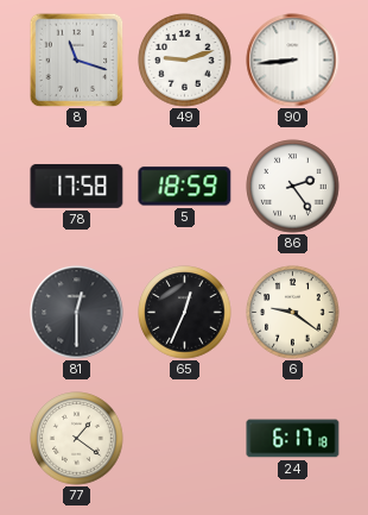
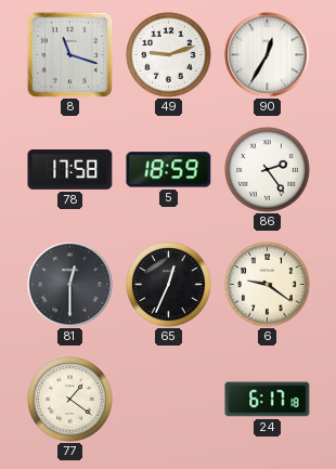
90: 8:44 -> 12:35 (268, 55)
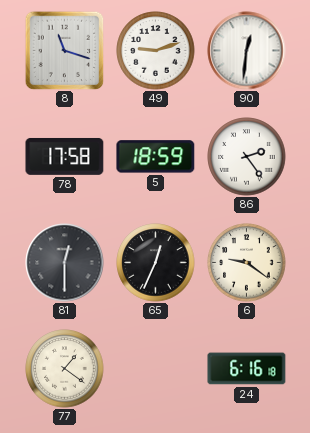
90: 12:35 -> 12:31 (247, 51)
24: 6:17 -> 6:16 (247, 369)
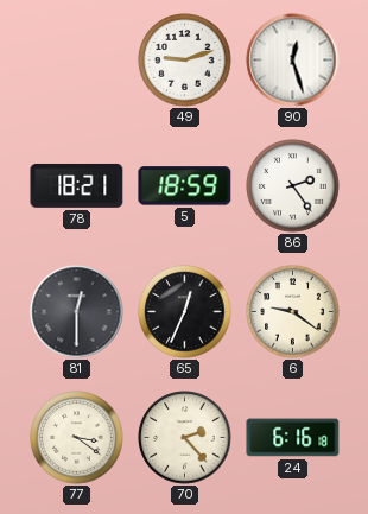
8: 11:18 -> none (64, 50)
90: 12:31 -> 12:27 (293, 61)
78: 17:58 -> 18:21 (77, 185)
77: 1:21 -> 3:21 (77, 438)
70: none -> 2:23 (185, 438)
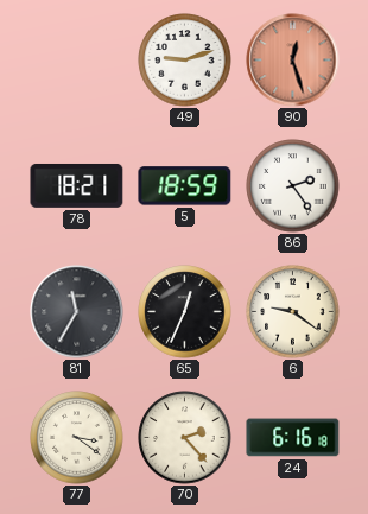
90 dial: white -> salmon (293, 61)
81: 12:30 -> 11:35 (77, 312)
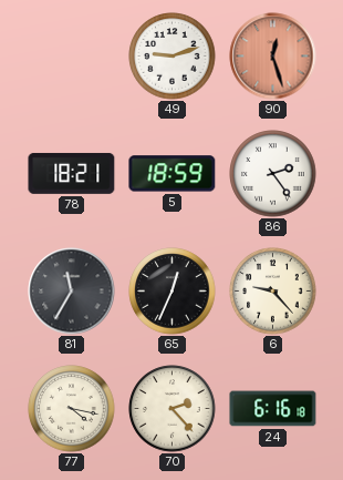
6: 9:21 -> 9:23 (273, 292)
77: 3:21 -> 4:17 (72, 409)
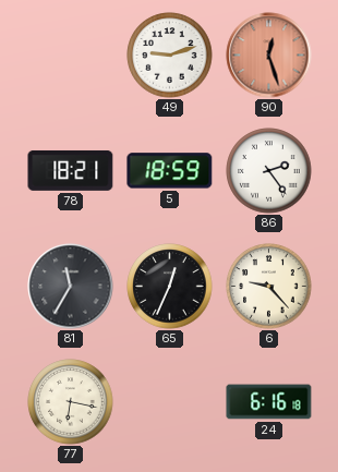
77: 4:17 -> 6:17 (71, 402)
70: 2:23 -> none (173, 409)
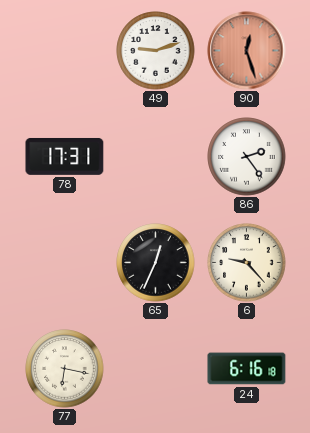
78: 18:21 -> 17:31 (65, 156)
5: 18:59 -> none (170, 171)
81: 11:35 -> none (71, 287)
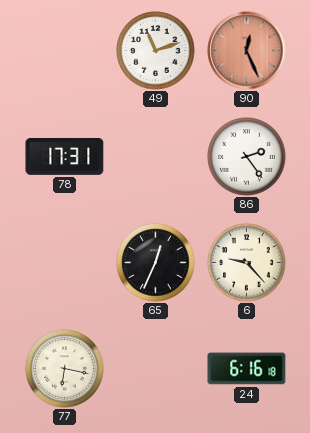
49: 9:12 -> 11:12 (156, 51)
90: 12:27 -> 12:26 (247, 51)
